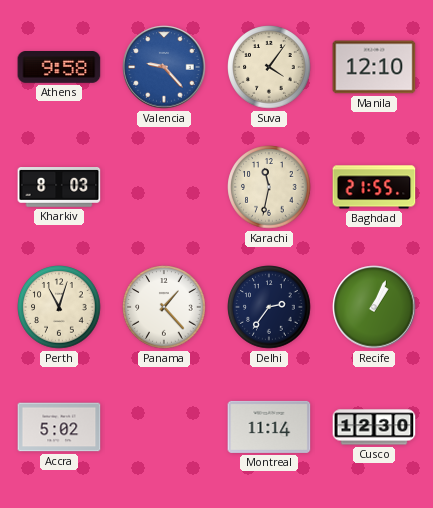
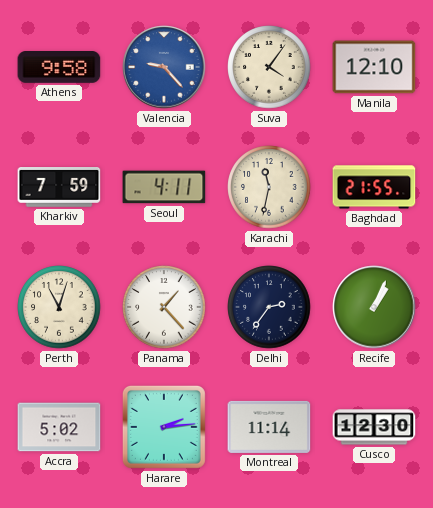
Kharkiv: 8:03 -> 7:59 (59, 188)
Seoul: none -> 4:11 (164, 187)
Harare: none -> 2:14 (164, 427)
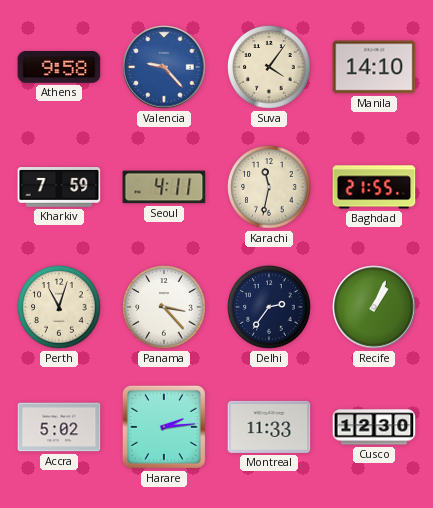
Manila: 12:10 -> 14:10 (374, 67)
Panama: 1:23 -> 3:23 (164, 307)
Montreal: 11:14 -> 11:33 (269, 427)
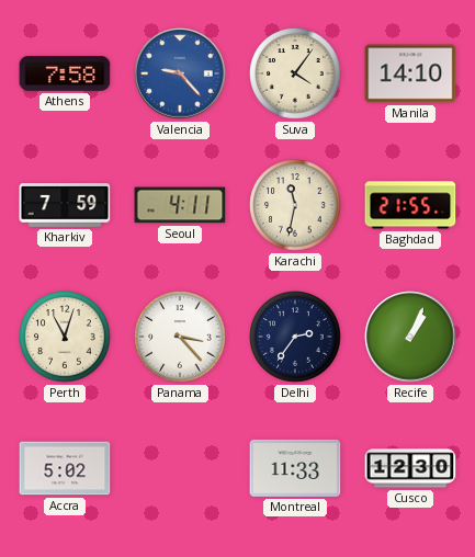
Athens: 9:58 -> 7:58 (65, 75)
Harare: 2:14 -> none (164, 427)
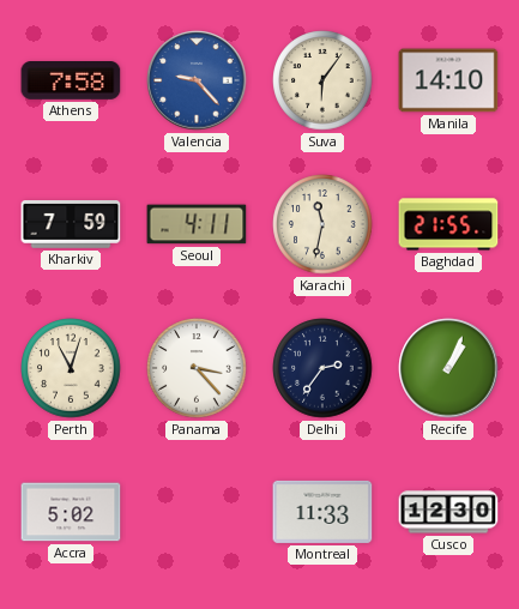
Suva: 4:06 -> 6:06 (322, 80)
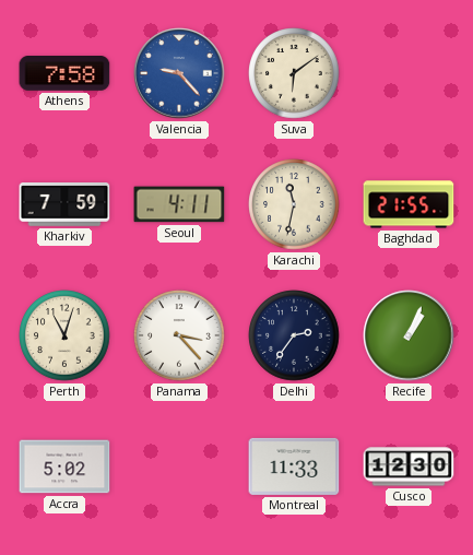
Suva: 6:06 -> 6:09 (294, 73)
Manila: 14:10 -> none (448, 80)
